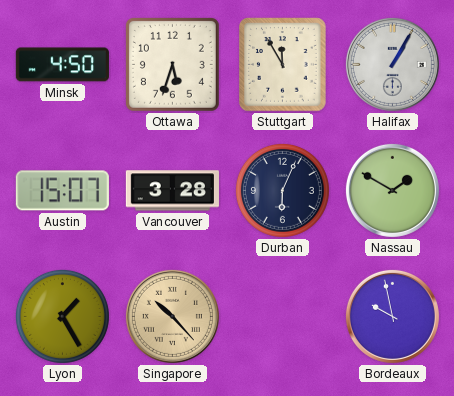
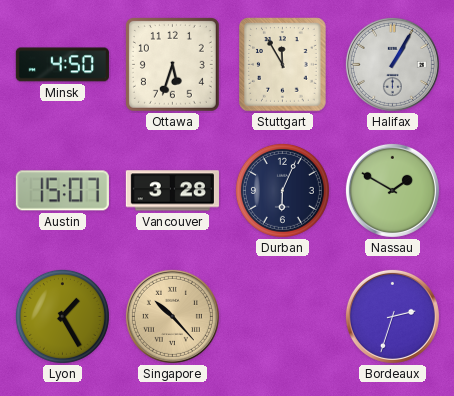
Bordeaux: 9:58 -> 2:33 (392, 316)
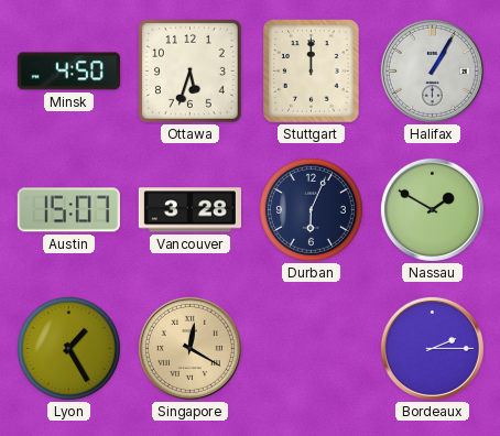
Stuttgart: 11:55 -> 12:00 (312, 72)
Singapore: 10:23 -> 12:20 (189, 348)
Bordeaux: 2:33 -> 2:15 (432, 348)
